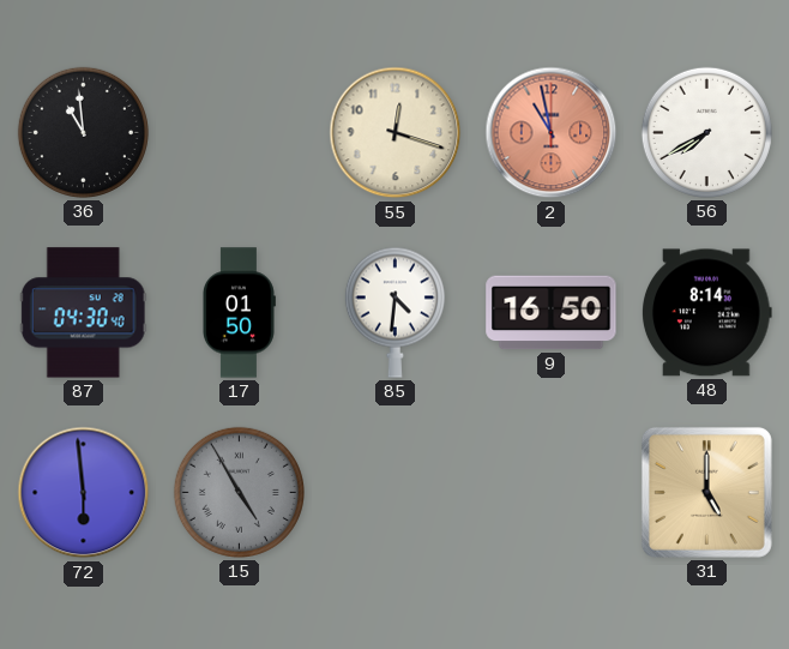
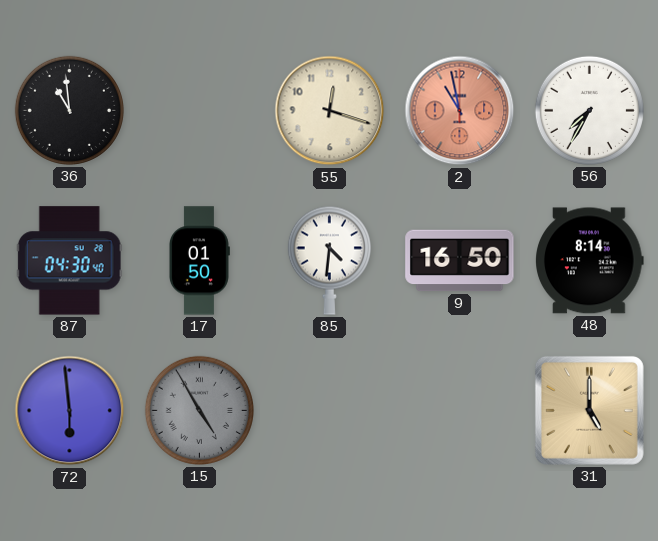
56: 7:40 -> 7:35 (589, 110)
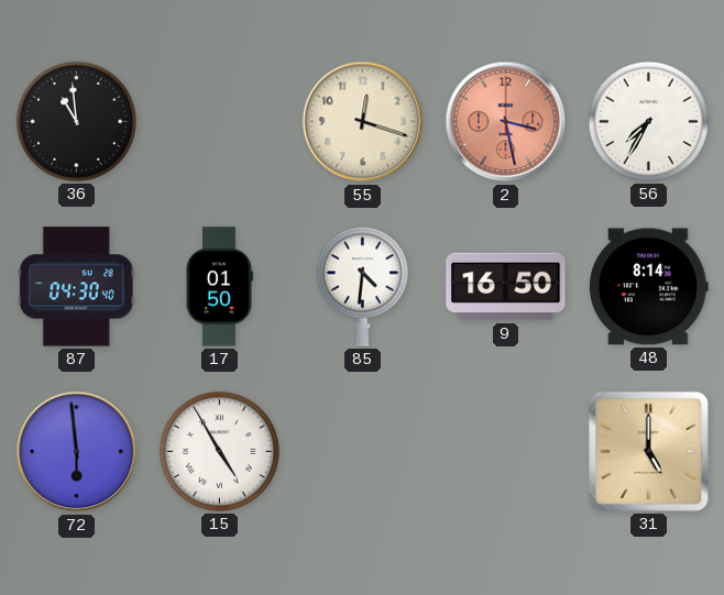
2: 10:58 -> 3:28 (506, 122)
15 dial: grey -> white (219, 451)
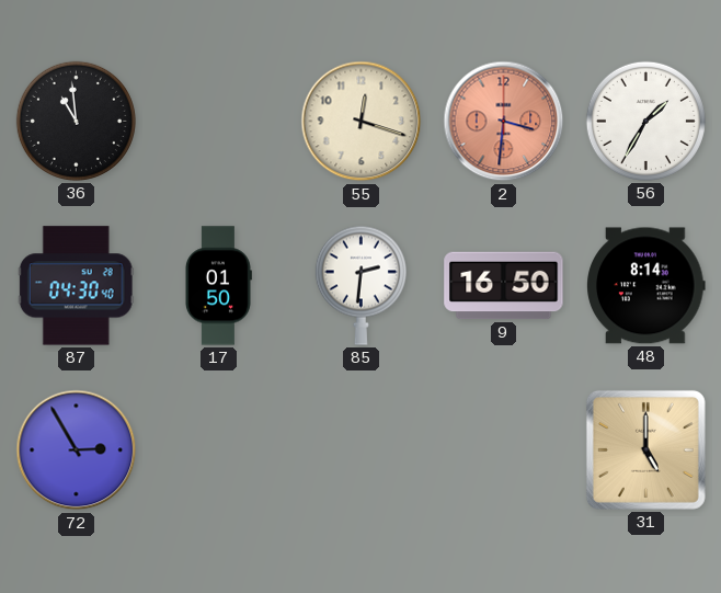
2: 3:28 -> 3:31 (504, 122)
56: 7:35 -> 1:35 (645, 121)
85: 4:31 -> 2:31 (360, 285)
72: 5:59 -> 2:55 (77, 451)
15: 4:55 -> none (219, 451)
